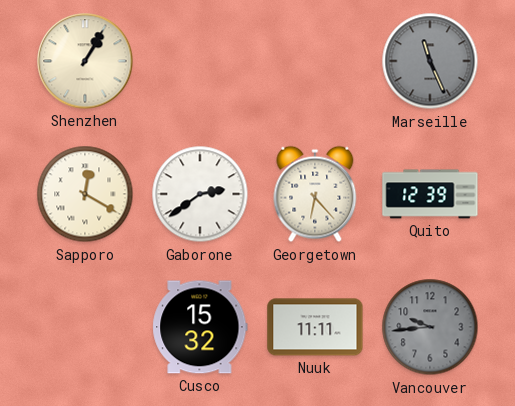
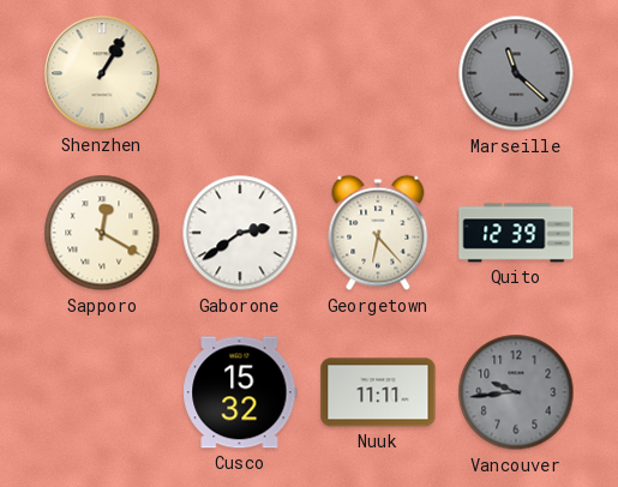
Marseille: 11:26 -> 11:22 (516, 73)
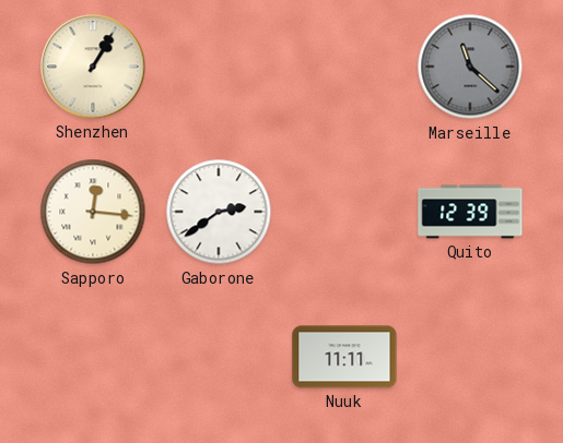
Sapporo: 12:20 -> 12:16 (93, 212)
Georgetown: 6:23 -> none (378, 233)
Cusco: 15:32 -> none (240, 392)
Vancouver: 9:44 -> none (516, 392)
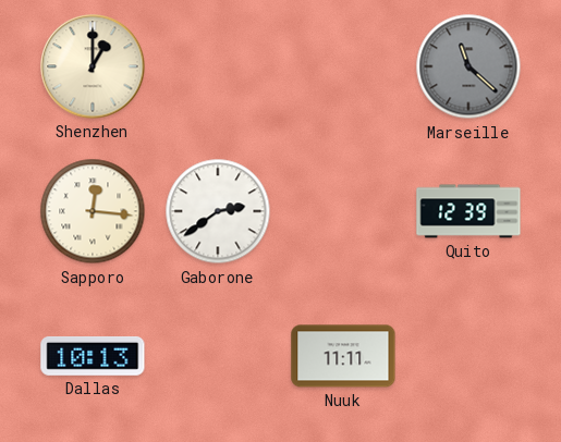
Shenzhen: 1:05 -> 1:00 (93, 66)
Dallas: none -> 10:13 (93, 356)
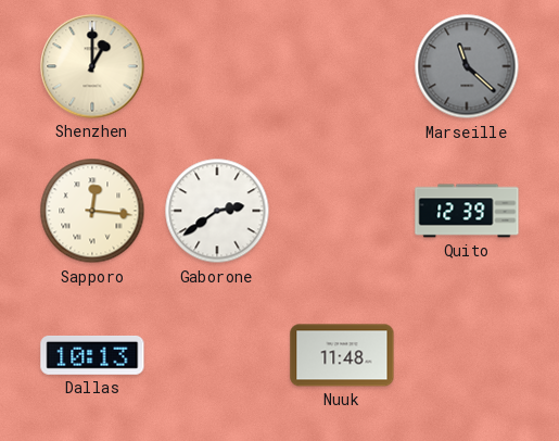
Nuuk: 11:11 -> 11:48 (342, 355)
